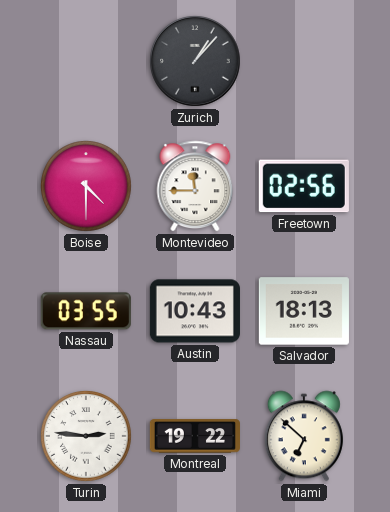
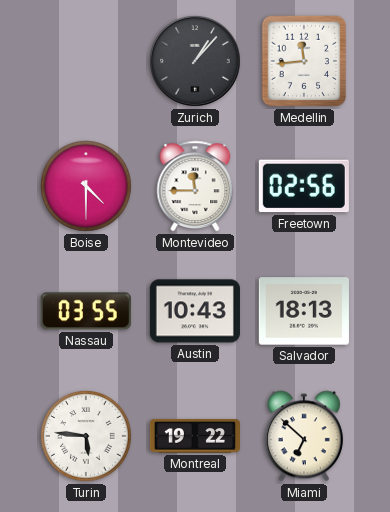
Medellin: none -> 11:44 (304, 61)
Turin: 2:46 -> 5:46 (86, 436)
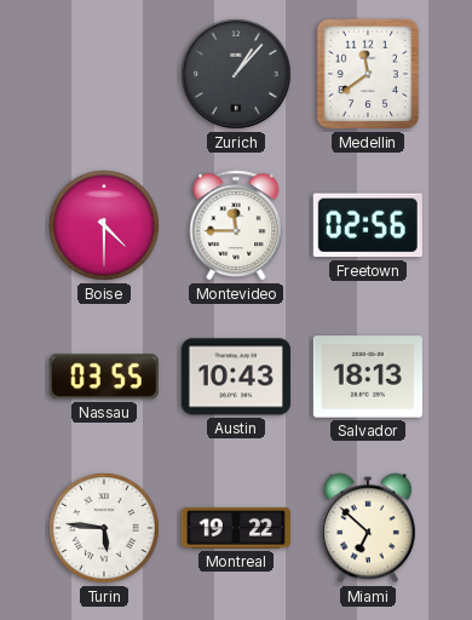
Medellin: 11:44 -> 11:39 (368, 74)
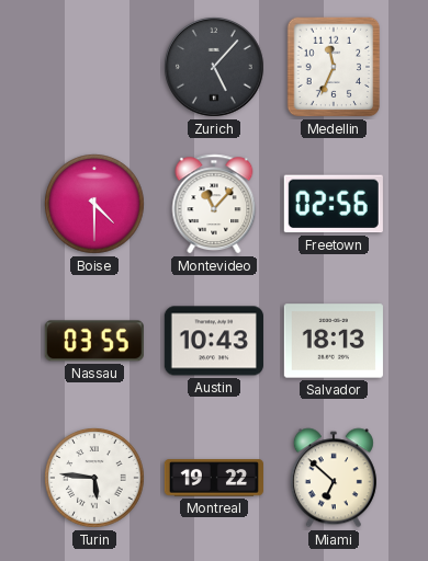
Zurich: 1:07 -> 5:07 (215, 68)
Medellin: 11:39 -> 11:34 (334, 67)
Montevideo: 11:45 -> 11:07 (214, 204)
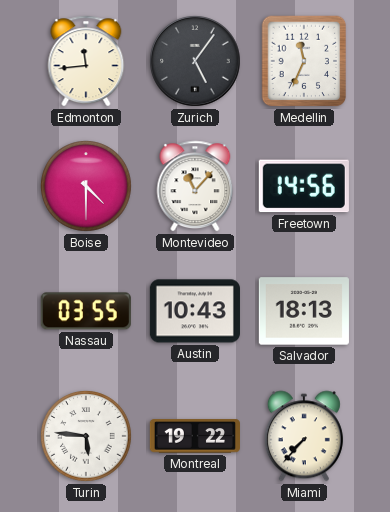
Edmonton: none -> 11:44 (86, 61)
Zurich: 5:07 -> 5:06 (196, 62)
Freetown: 02:56 -> 14:56 (304, 186)
Miami: 6:52 -> 7:37 (304, 436)
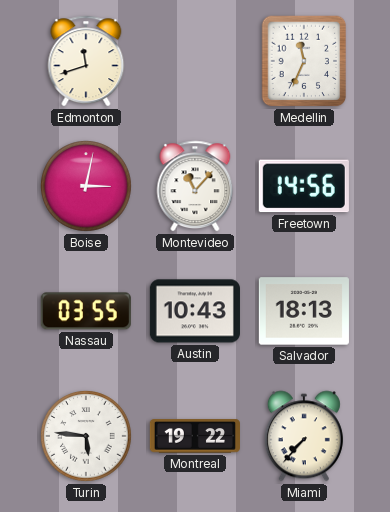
Edmonton: 11:44 -> 11:42 (86, 61)
Zurich: 5:06 -> none (196, 62)
Boise: 4:30 -> 3:02 (86, 186)
